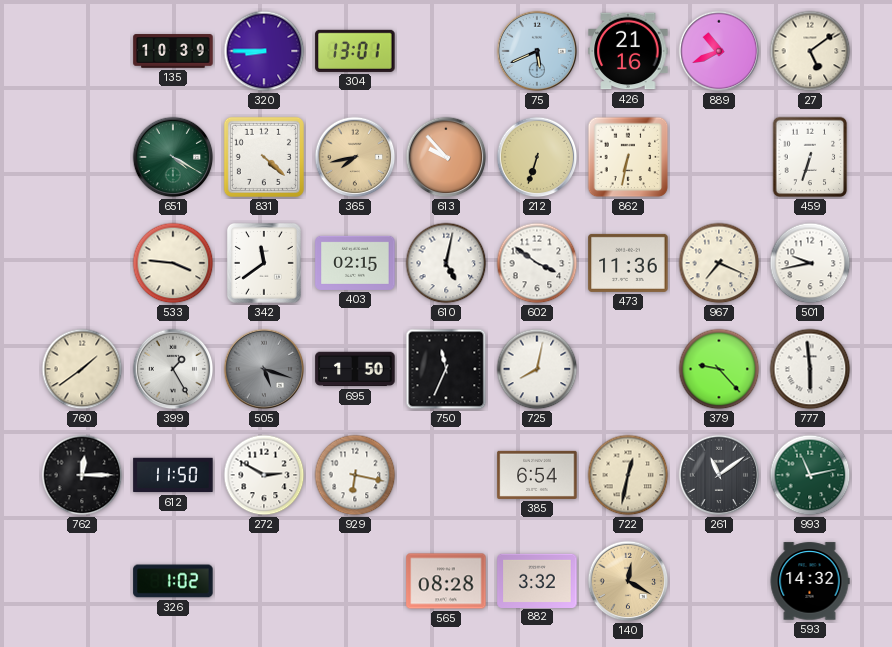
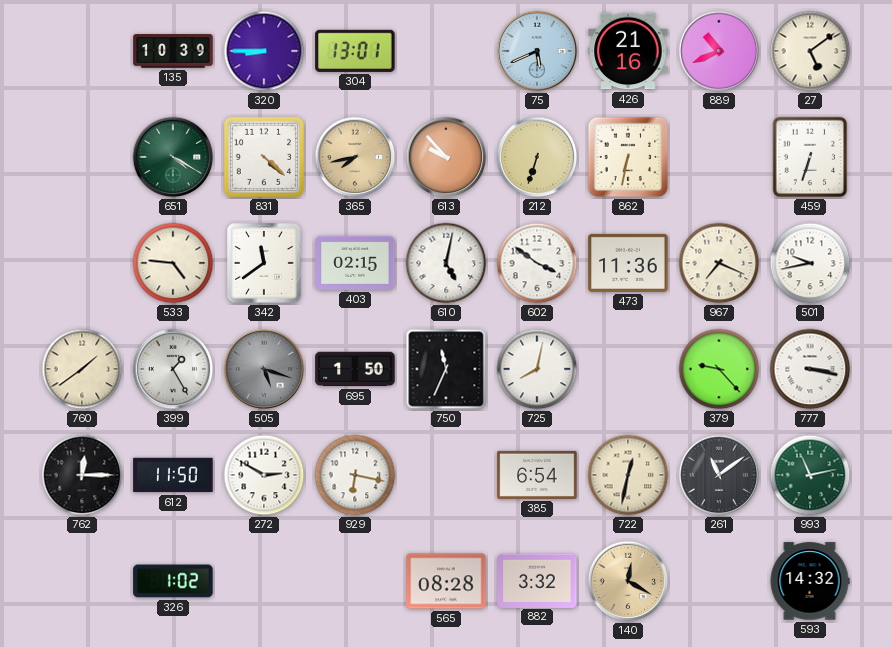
533: 3:46 -> 4:46 (173, 263)
777: 5:59 -> 3:17 (810, 369)
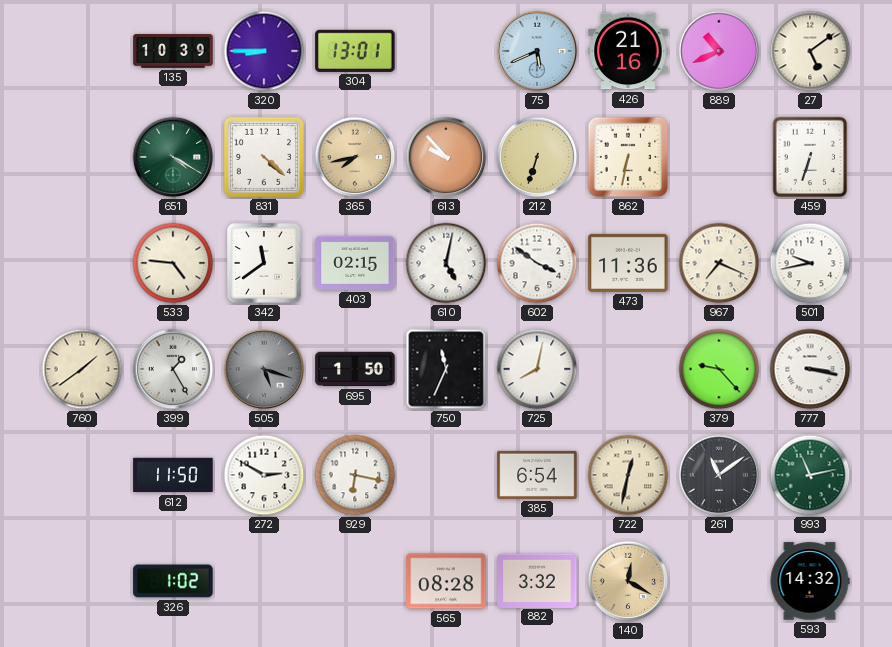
762: 12:15 -> none (82, 475)
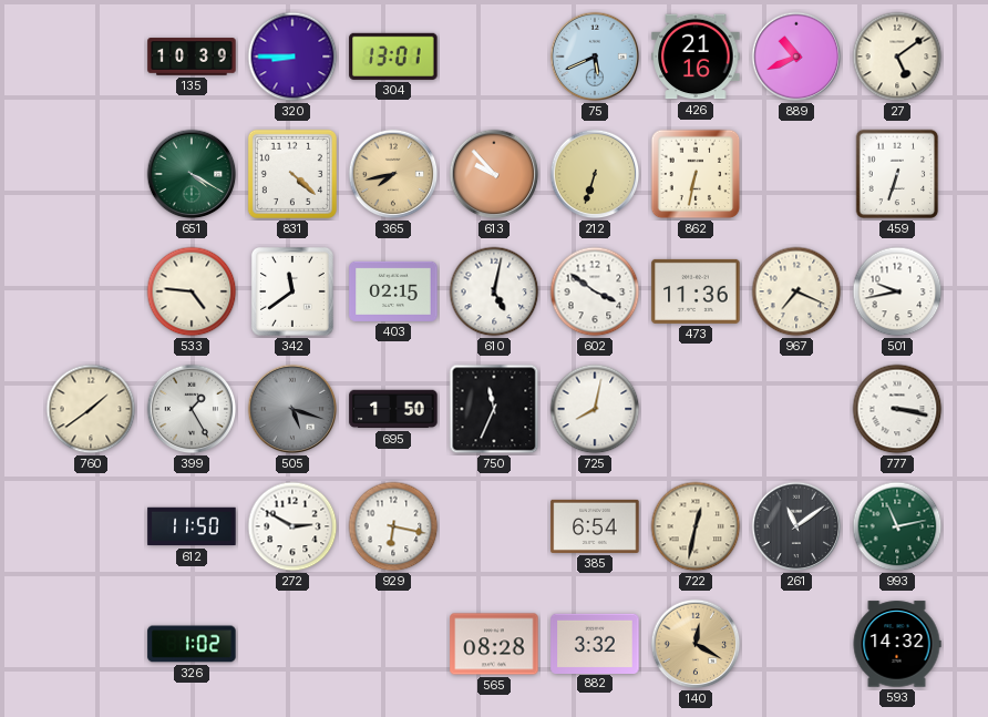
379: 9:23 -> none (719, 369)
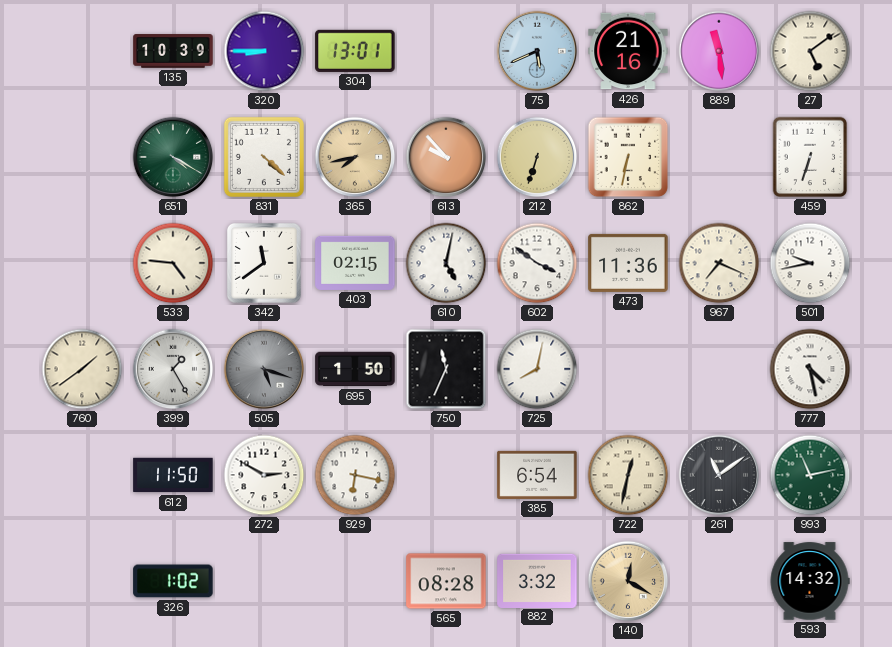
889: 10:41 -> 11:29 (719, 51)
777: 3:17 -> 4:28 (810, 369)
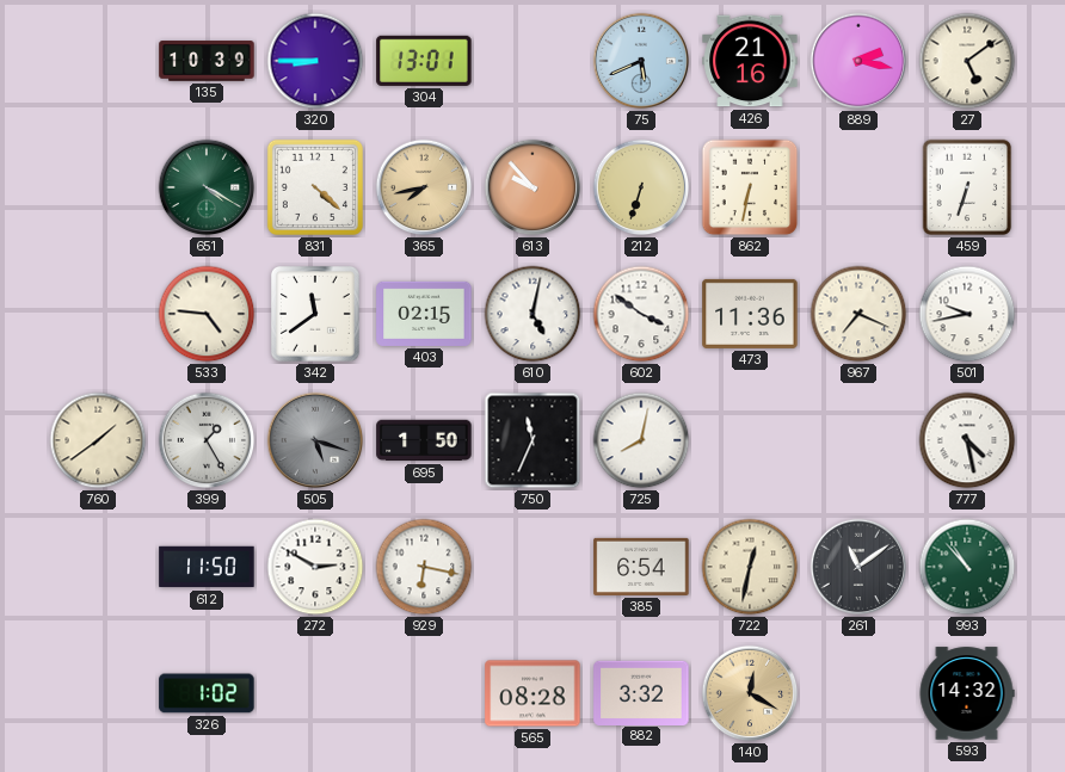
889: 11:29 -> 2:17 (858, 61)
993: 11:13 -> 10:53 (967, 567)
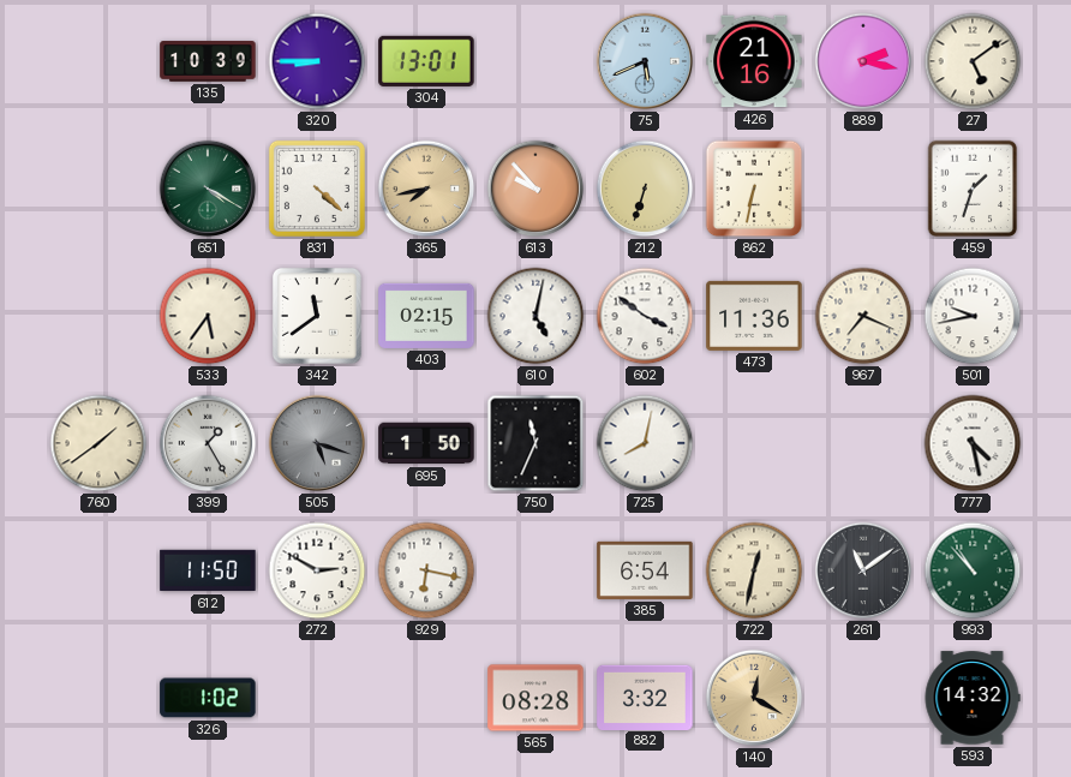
459: 6:33 -> 1:33 (973, 189)
533: 4:46 -> 5:36 (208, 316)
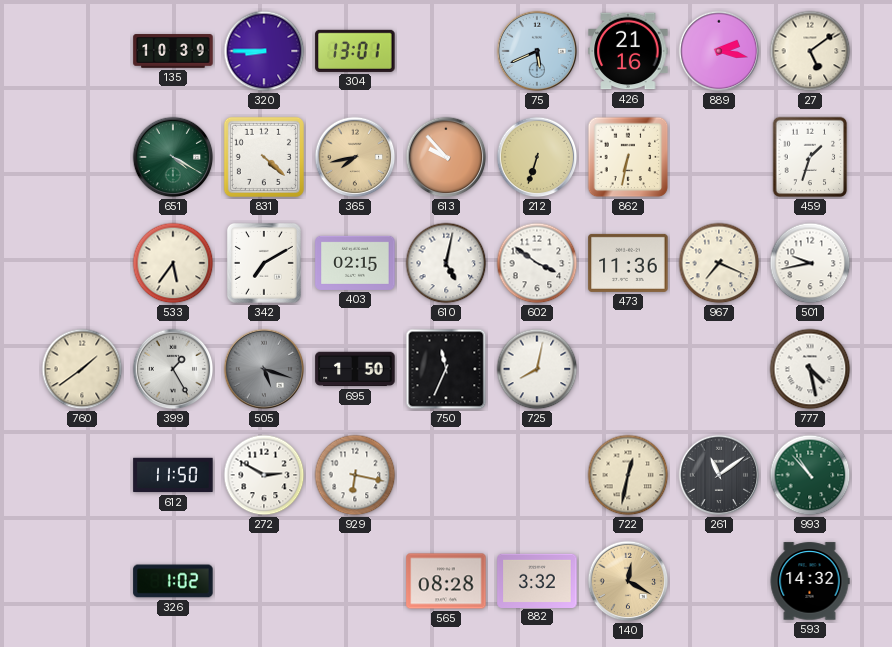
342: 11:39 -> 7:10 (264, 263)
385: 6:54 -> none (645, 570)
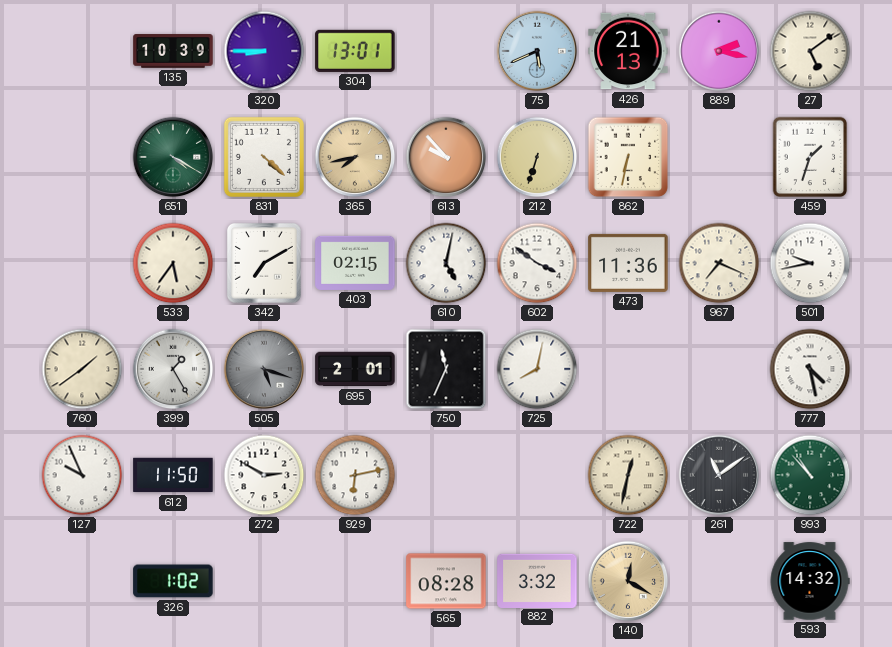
426: 21:16 -> 21:13 (628, 51)
695: 1:50 -> 2:01 (355, 369)
127: none -> 9:56 (82, 475)
929: 6:17 -> 6:13 (355, 475)
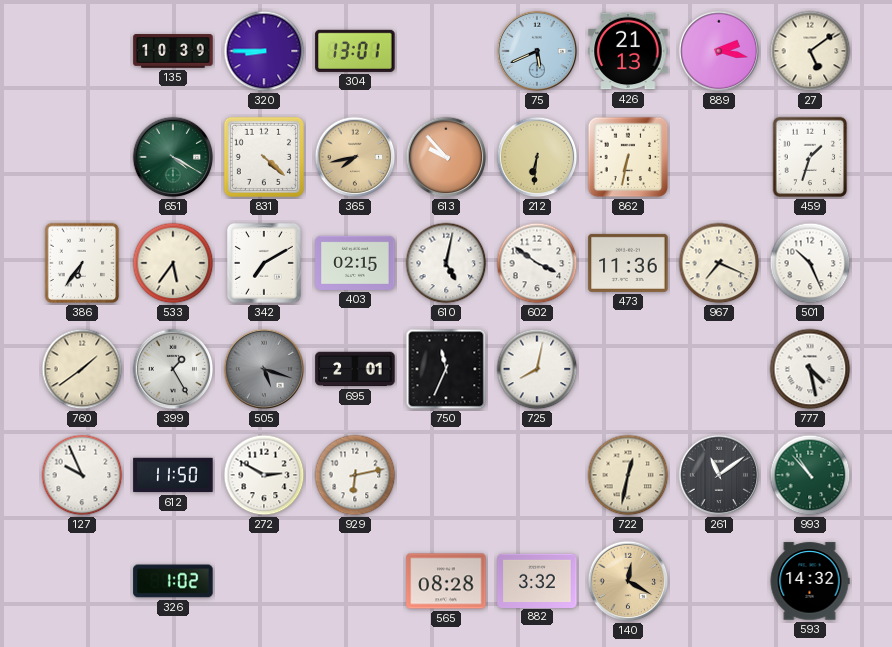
212: 6:33 -> 6:31 (537, 157)
386: none -> 6:36 (82, 263)
501: 9:43 -> 10:26 (810, 263)
